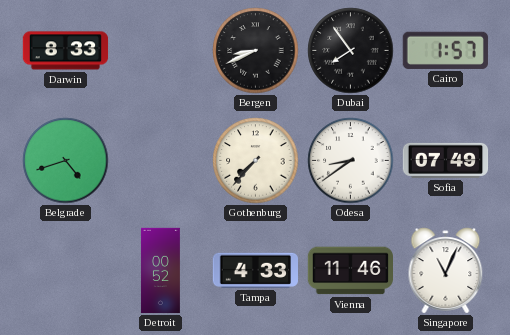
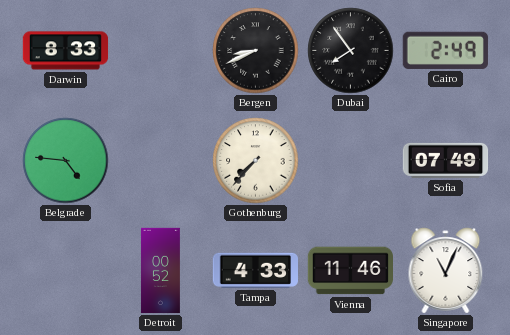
Cairo: 1:57 -> 2:49 (445, 50)
Belgrade: 4:42 -> 4:46 (66, 161)
Odesa: 8:39 -> none (351, 161)
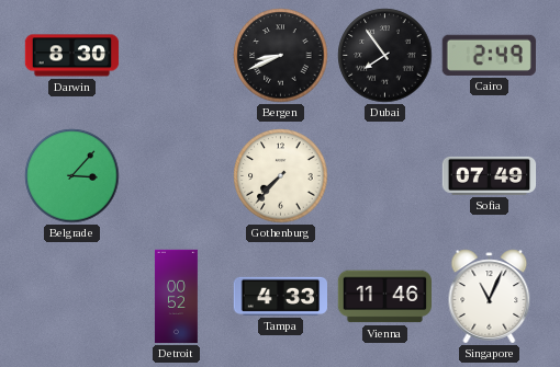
Darwin: 8:33 -> 8:30 (72, 56)
Belgrade: 4:46 -> 3:07 (72, 176)
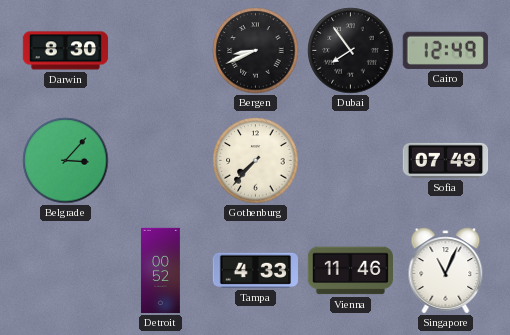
Cairo: 2:49 -> 12:49 (445, 50)
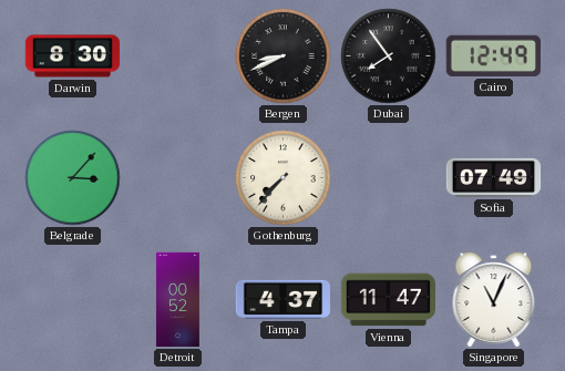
Tampa: 4:33 -> 4:37 (282, 299)
Vienna: 11:46 -> 11:47 (388, 300)
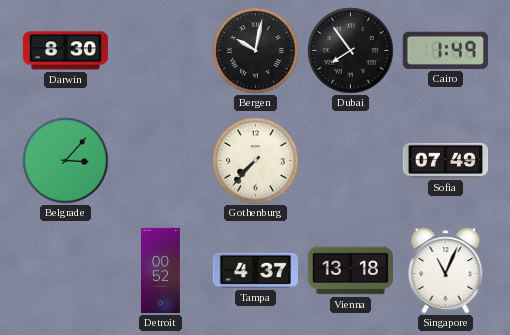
Bergen: 8:41 -> 10:02 (256, 51)
Cairo: 12:49 -> 1:49 (445, 50)
Vienna: 11:47 -> 13:18 (350, 271)
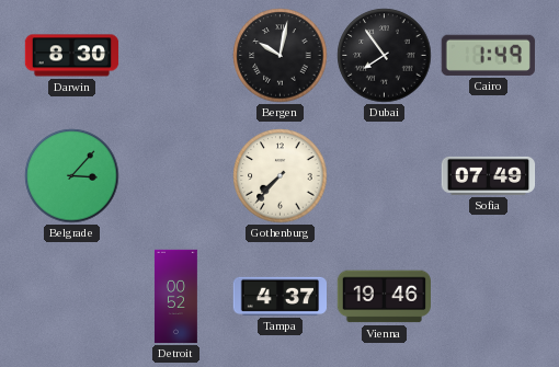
Vienna: 13:18 -> 19:46 (384, 297)
Singapore: 11:04 -> none (446, 271)
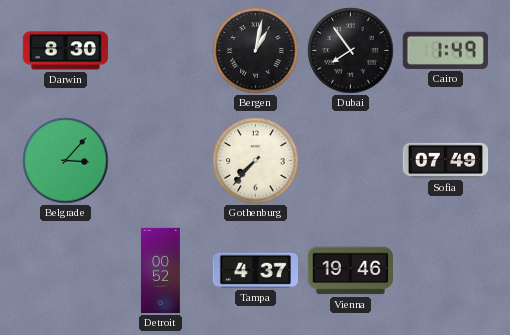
Bergen: 10:02 -> 1:02 (256, 51)
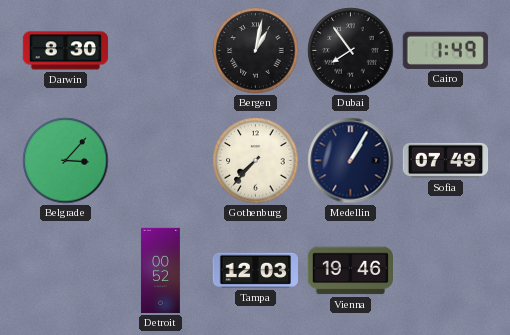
Medellin: none -> 1:05 (351, 161)
Tampa: 4:37 -> 12:03 (255, 270)
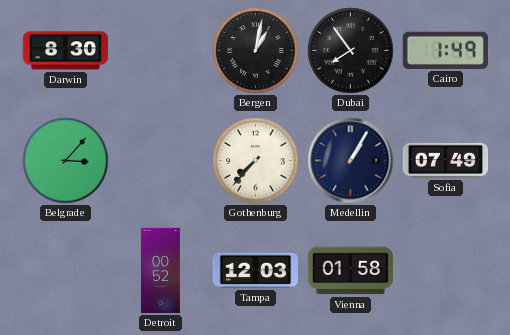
Vienna: 19:46 -> 01:58 (350, 271)
